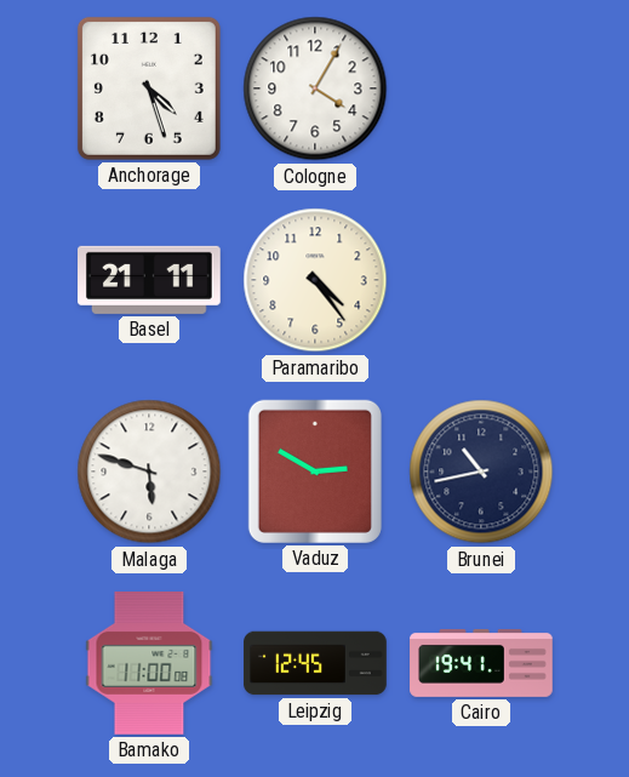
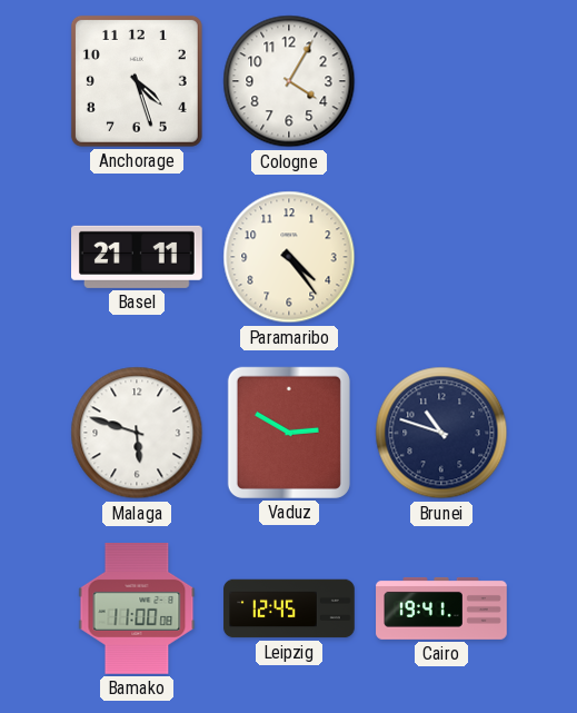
Brunei: 10:43 -> 10:48 (441, 433)
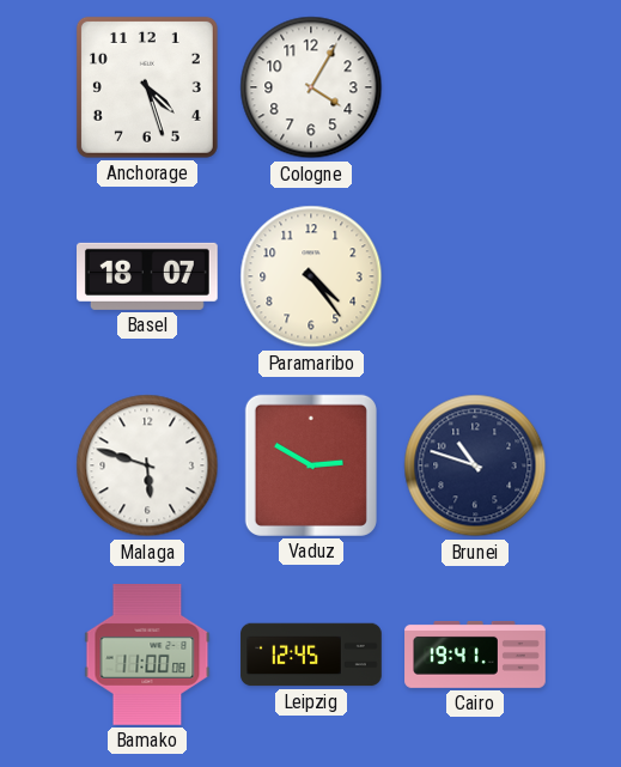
Basel: 21:11 -> 18:07 (148, 276)
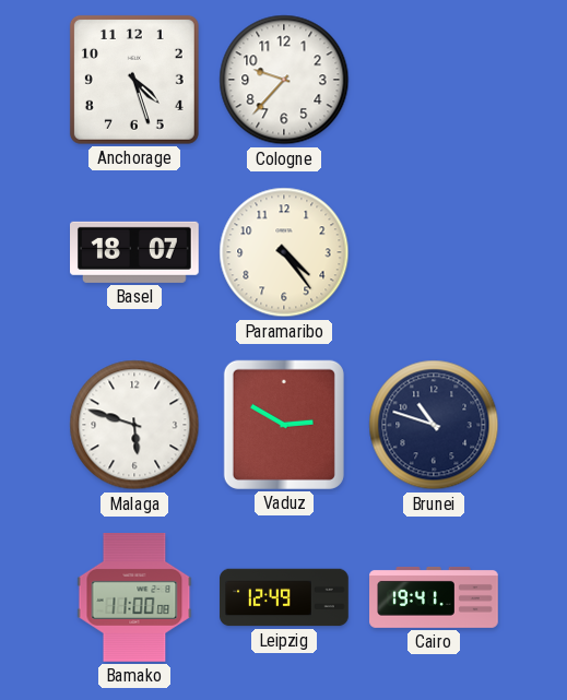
Cologne: 4:05 -> 9:37 (284, 80)
Leipzig: 12:45 -> 12:49 (284, 597)
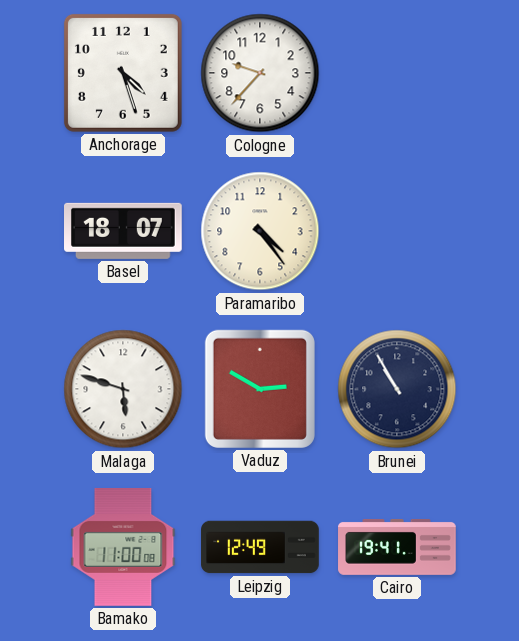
Brunei: 10:48 -> 10:55 (397, 389)
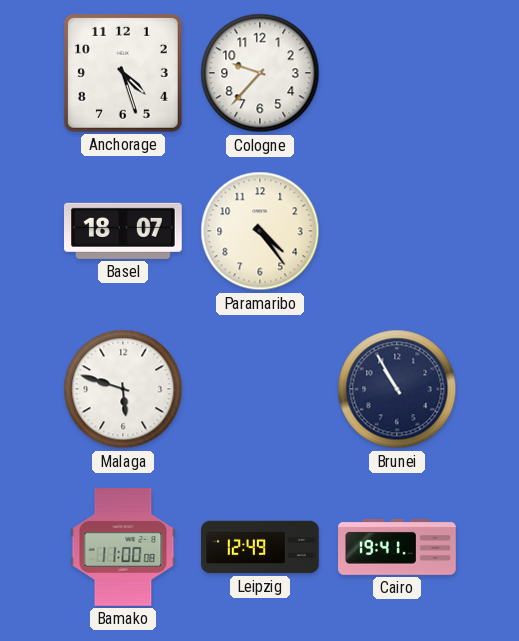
Vaduz: 2:50 -> none (260, 389)
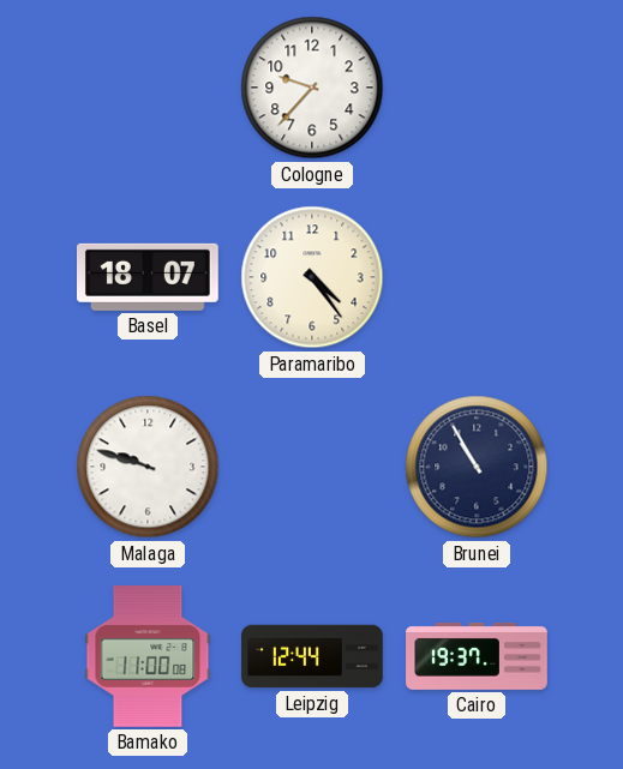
Anchorage: 4:27 -> none (123, 73)
Malaga: 5:48 -> 9:48 (148, 467)
Leipzig: 12:49 -> 12:44 (312, 656)
Cairo: 19:41 -> 19:37 (477, 657)
